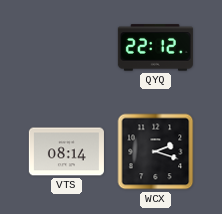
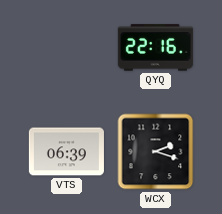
QYQ: 22:12 -> 22:16 (155, 48)
VTS: 08:14 -> 06:39 (66, 152)
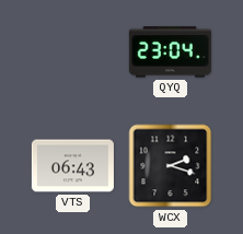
QYQ: 22:16 -> 23:04 (170, 52)
VTS: 06:39 -> 06:43 (72, 166)
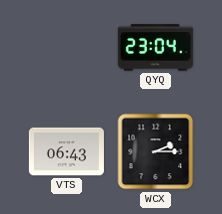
WCX: 2:18 -> 2:15 (156, 152)
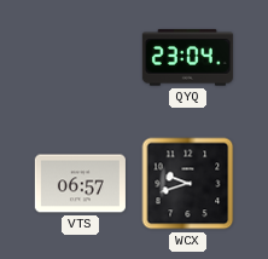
VTS: 06:43 -> 06:57 (80, 184)
WCX: 2:15 -> 9:42 (188, 184)
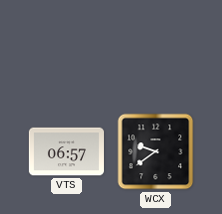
QYQ: 23:04 -> none (187, 58)
WCX: 9:42 -> 9:39 (156, 152)
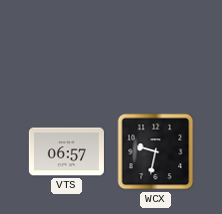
WCX: 9:39 -> 9:32 (156, 152)
